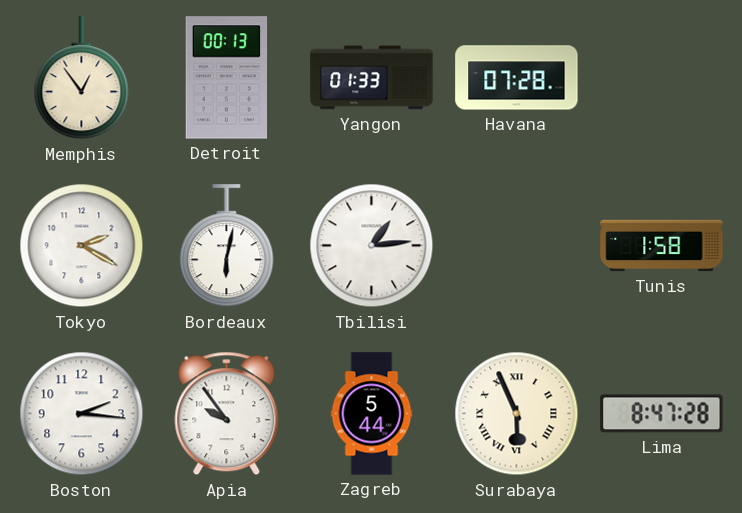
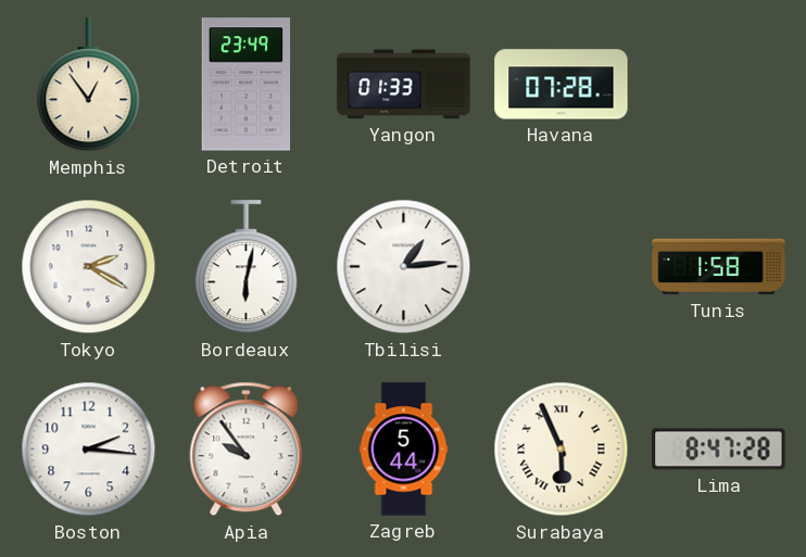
Detroit: 00:13 -> 23:49 (247, 85)
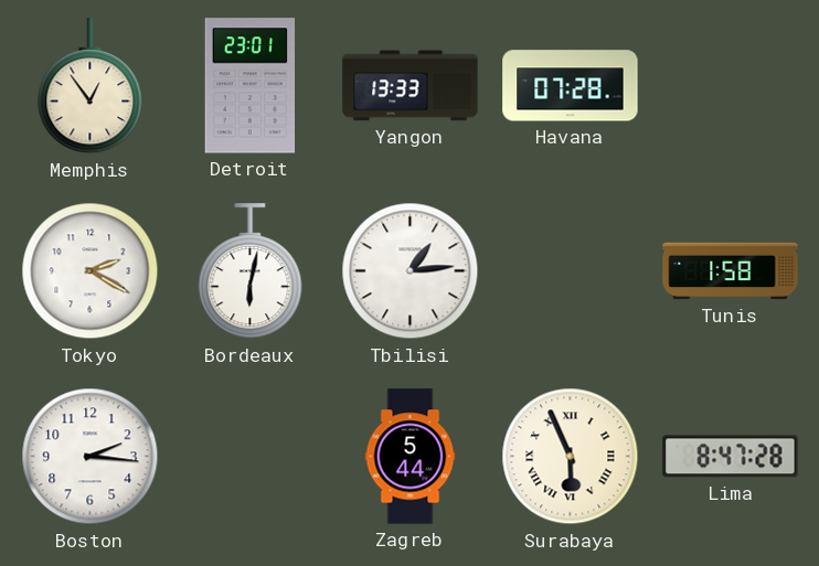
Detroit: 23:49 -> 23:01 (251, 86)
Yangon: 01:33 -> 13:33 (411, 86)
Apia: 9:54 -> none (247, 450)
